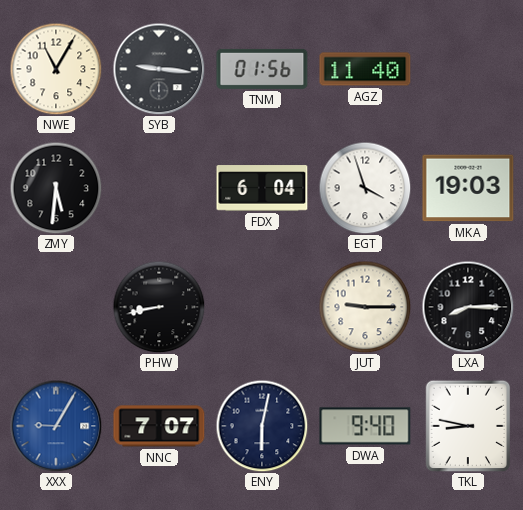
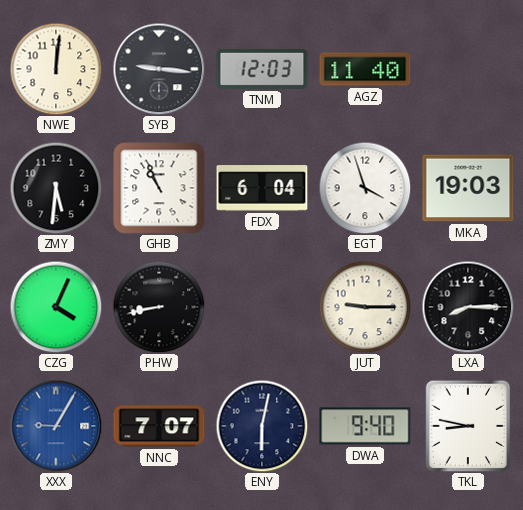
NWE: 11:05 -> 12:01 (56, 69)
TNM: 01:56 -> 12:03 (262, 69)
GHB: none -> 10:56 (159, 188)
CZG: none -> 4:04 (56, 307)
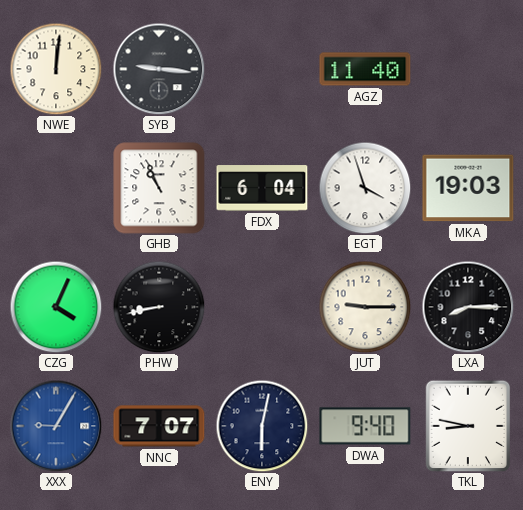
TNM: 12:03 -> none (262, 69)
ZMY: 5:31 -> none (56, 188)
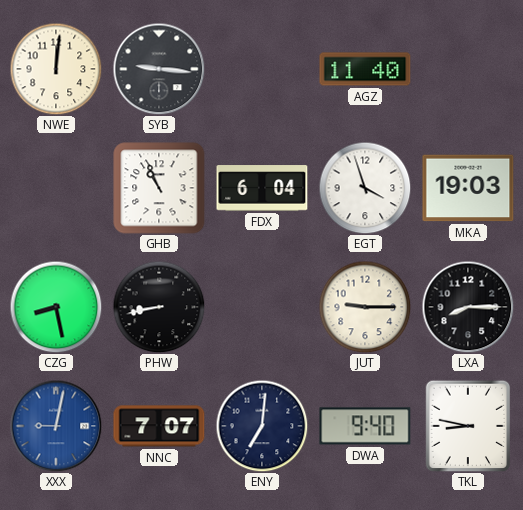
CZG: 4:04 -> 8:28 (56, 307)
XXX: 9:05 -> 9:02 (56, 426)
ENY: 6:02 -> 7:01 (262, 426)
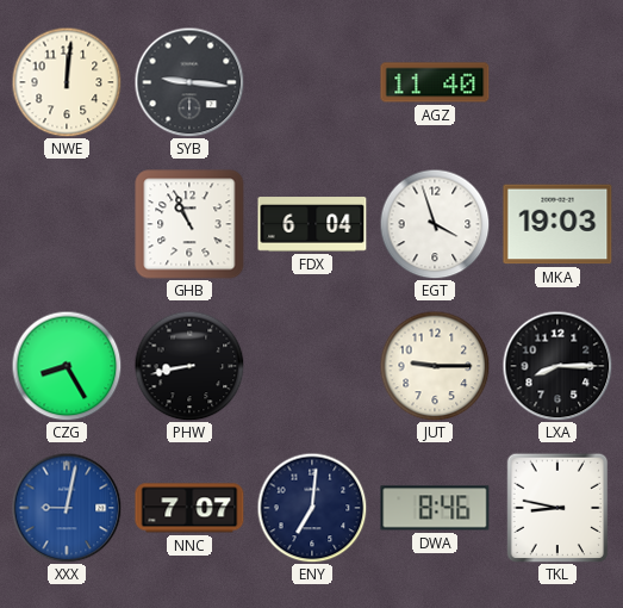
CZG: 8:28 -> 8:25 (67, 366)
DWA: 9:40 -> 8:46 (435, 508)
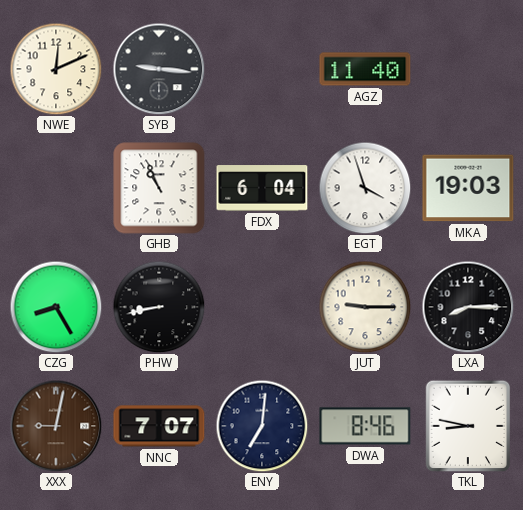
NWE: 12:01 -> 12:11 (56, 69)
XXX dial: blue -> brown (56, 426)
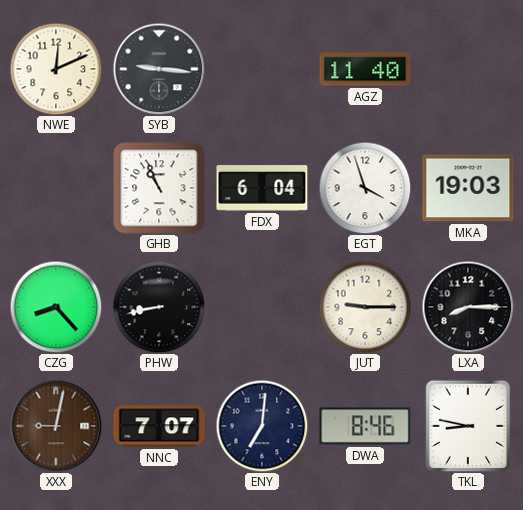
CZG: 8:25 -> 8:23 (56, 307)
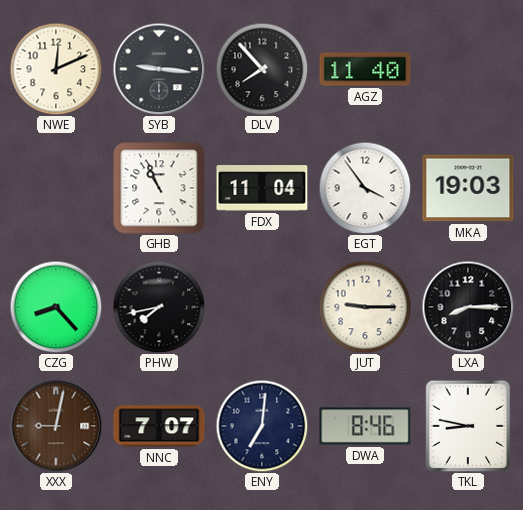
DLV: none -> 7:53 (262, 69)
FDX: 6:04 -> 11:04 (262, 188)
EGT: 3:57 -> 3:54 (365, 188)
PHW: 8:43 -> 7:43 (159, 307)
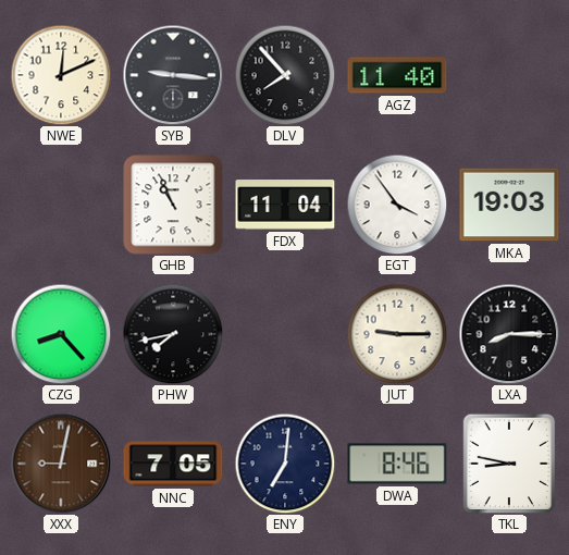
NNC: 7:07 -> 7:05 (173, 464)
